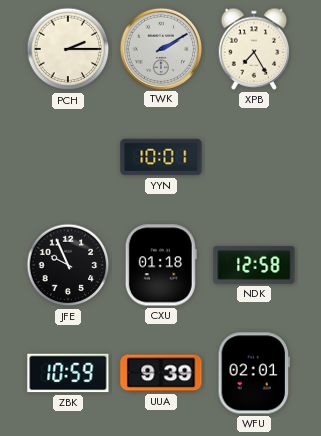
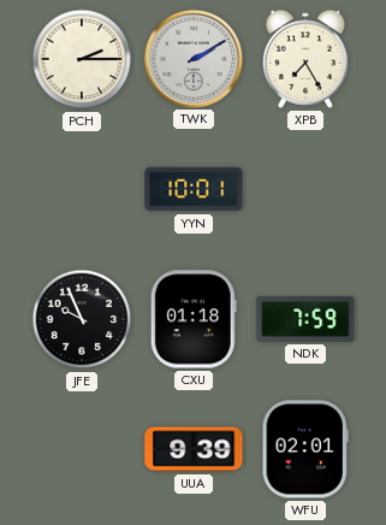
NDK: 12:58 -> 7:59 (305, 319)
ZBK: 10:59 -> none (68, 373)
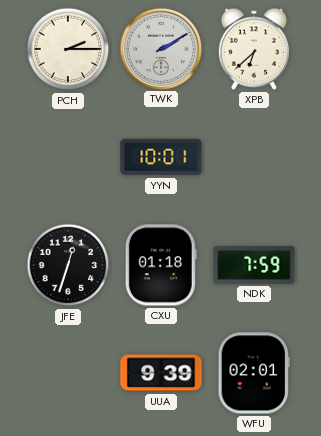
XPB: 7:25 -> 6:38 (254, 49)
JFE: 9:56 -> 12:33 (68, 265)
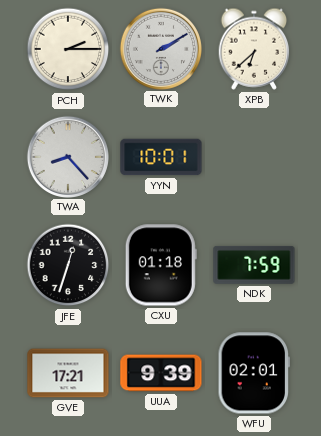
TWA: none -> 8:23 (67, 156)
GVE: none -> 17:21 (68, 373)
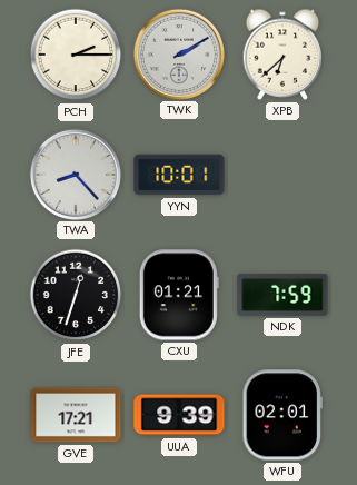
CXU: 01:18 -> 01:21 (179, 295)
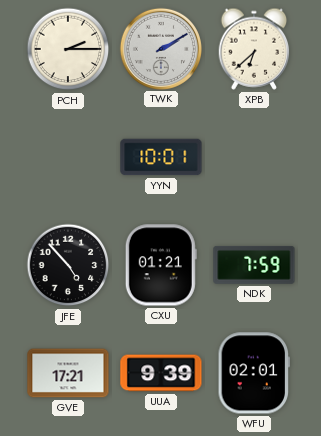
TWA: 8:23 -> none (75, 174)
JFE: 12:33 -> 4:53 (68, 265)
